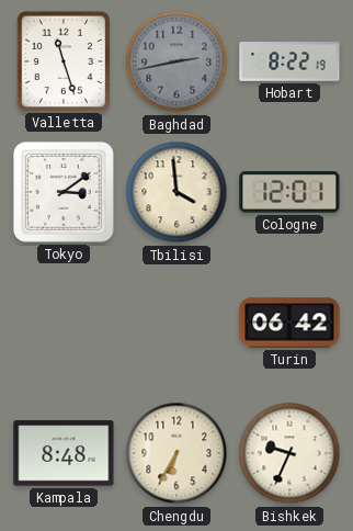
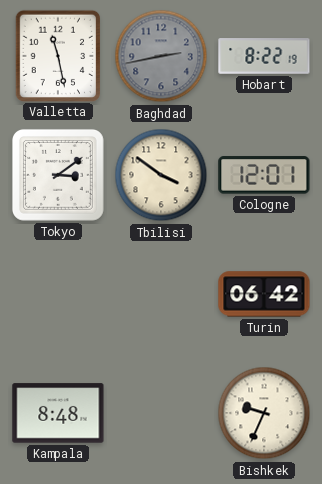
Valletta: 11:27 -> 11:28 (57, 55)
Tbilisi: 3:59 -> 3:51 (161, 175)
Chengdu: 6:35 -> none (176, 453)
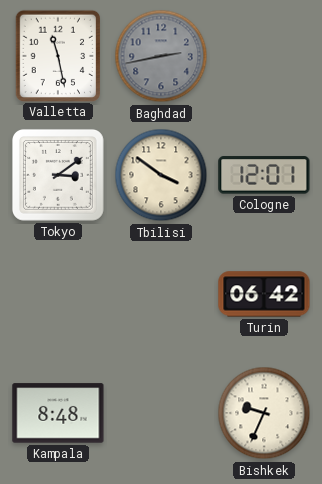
Hobart: 8:22 -> none (264, 56)
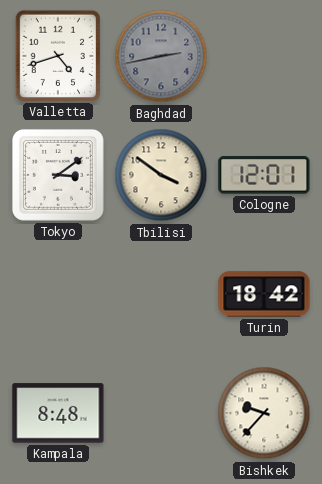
Valletta: 11:28 -> 4:42 (57, 55)
Turin: 06:42 -> 18:42 (264, 294)
Bishkek: 9:34 -> 9:37 (264, 413)
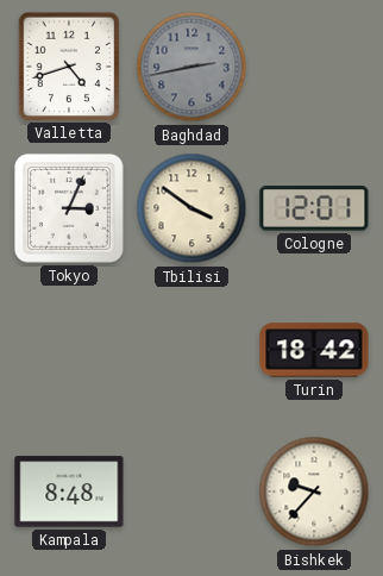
Tokyo: 3:09 -> 3:04 (69, 208)
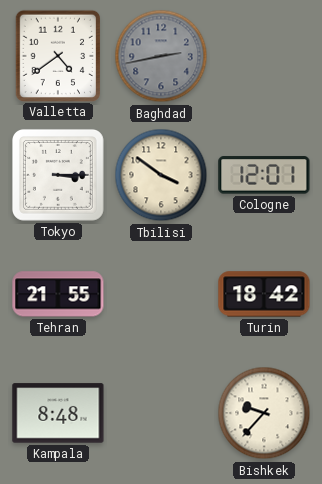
Valletta: 4:42 -> 4:39 (57, 55)
Tokyo: 3:04 -> 3:15 (58, 175)
Tehran: none -> 21:55 (58, 294)
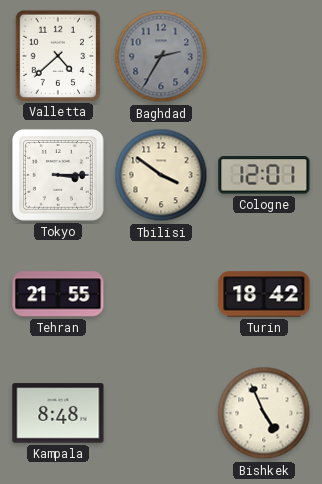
Valletta: 4:39 -> 4:38 (57, 55)
Baghdad: 2:43 -> 2:35 (161, 56)
Bishkek: 9:37 -> 4:56 (264, 413)
